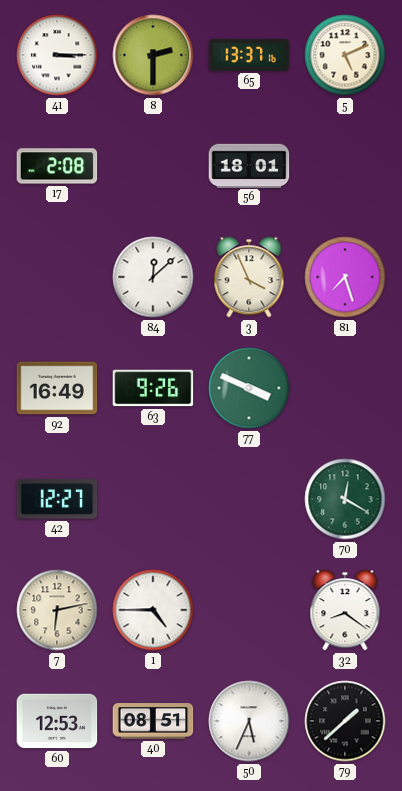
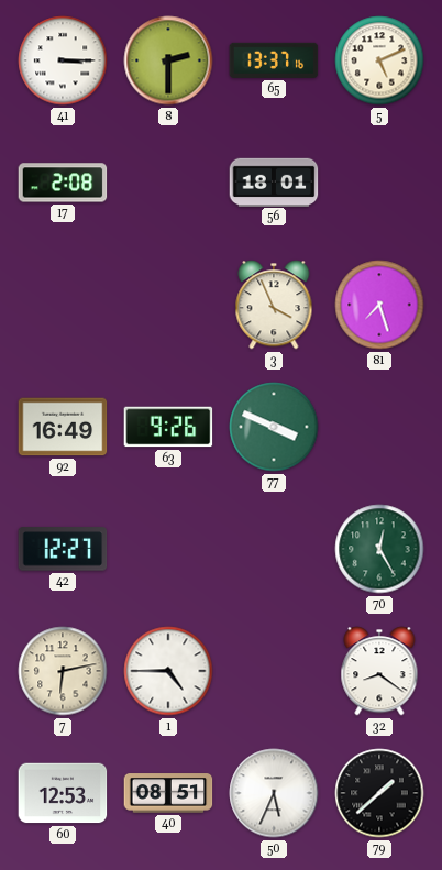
84: 12:08 -> none (153, 277)
70: 12:20 -> 12:25 (379, 549)
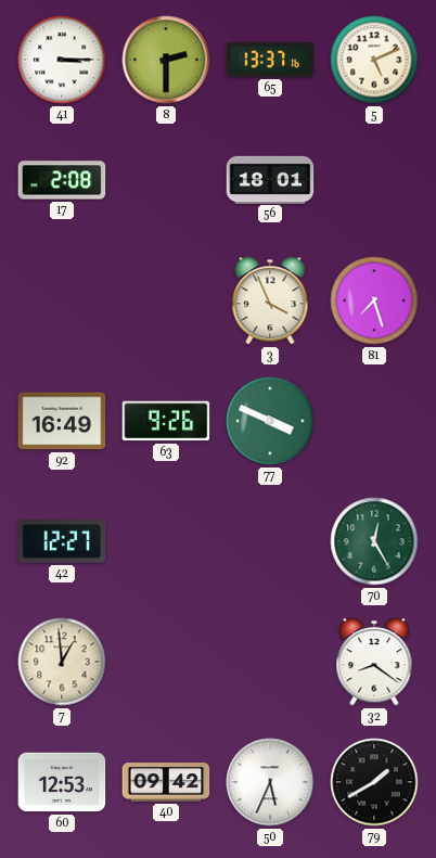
7: 6:13 -> 12:59 (62, 662)
1: 4:45 -> none (168, 671)
40: 08:51 -> 09:42 (166, 782)
79: 1:38 -> 1:40 (374, 782)
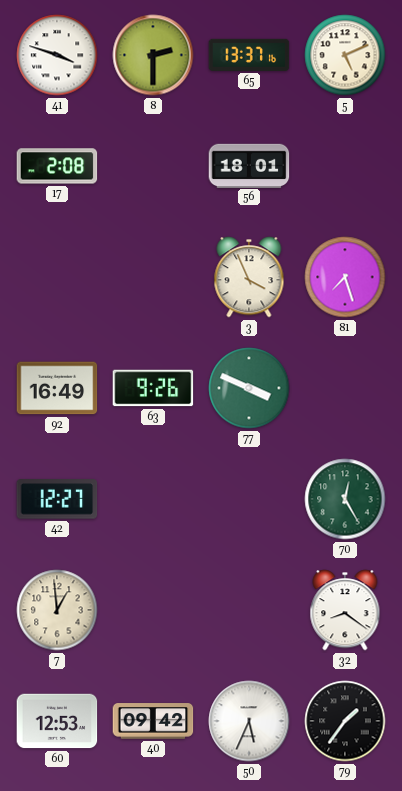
41: 3:15 -> 3:48 (57, 55)
79: 1:40 -> 1:36 (345, 721)
